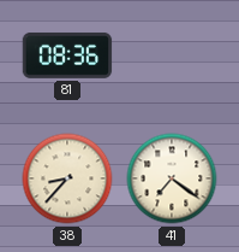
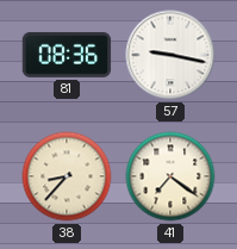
57: none -> 9:17 (170, 55)
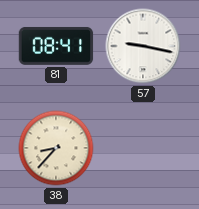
81: 08:36 -> 08:41 (56, 46)
41: 7:21 -> none (170, 176)
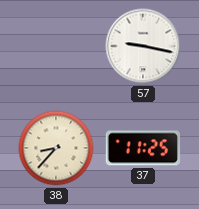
81: 08:41 -> none (56, 46)
37: none -> 11:25 (143, 148)
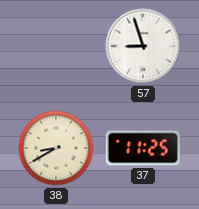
57: 9:17 -> 8:57 (143, 46)
38: 8:37 -> 8:40 (56, 148)
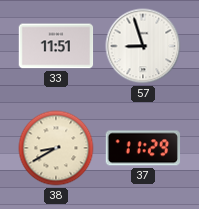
33: none -> 11:51 (56, 46)
37: 11:25 -> 11:29 (143, 148)
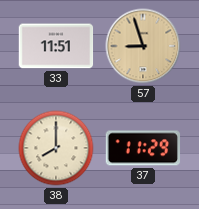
57 dial: white -> champagne (143, 46)
38: 8:40 -> 8:00 (56, 148)
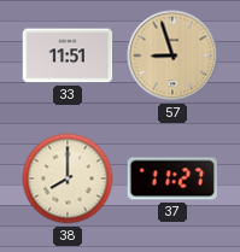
37: 11:29 -> 11:27 (172, 178)
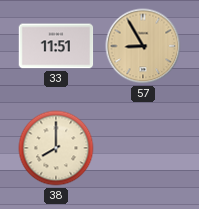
57: 8:57 -> 8:55 (143, 46)
37: 11:27 -> none (172, 178)
